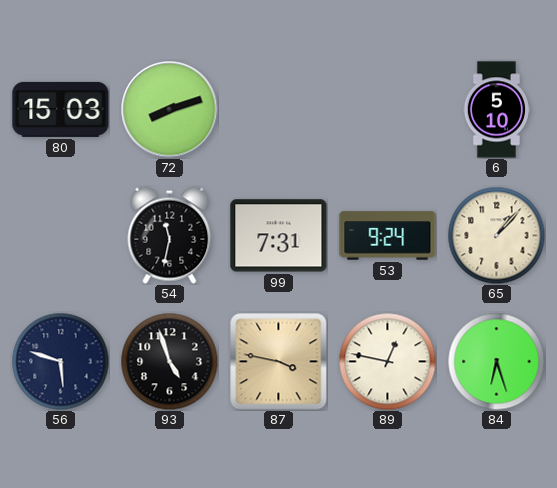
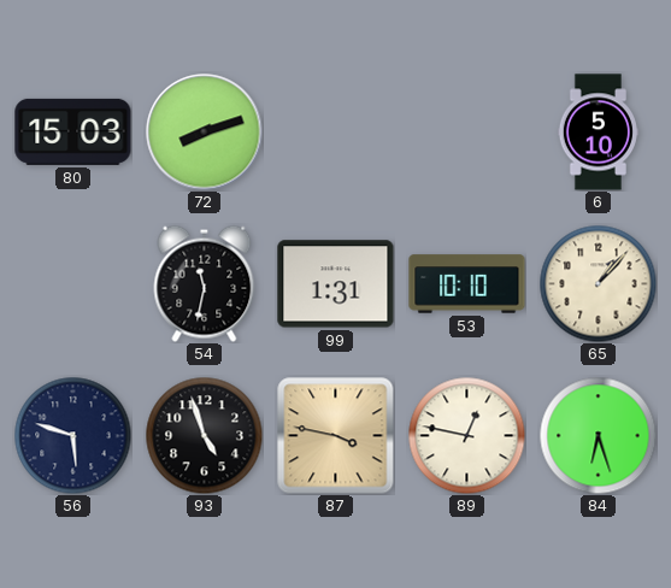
99: 7:31 -> 1:31 (336, 284)
53: 9:24 -> 10:10 (467, 284)
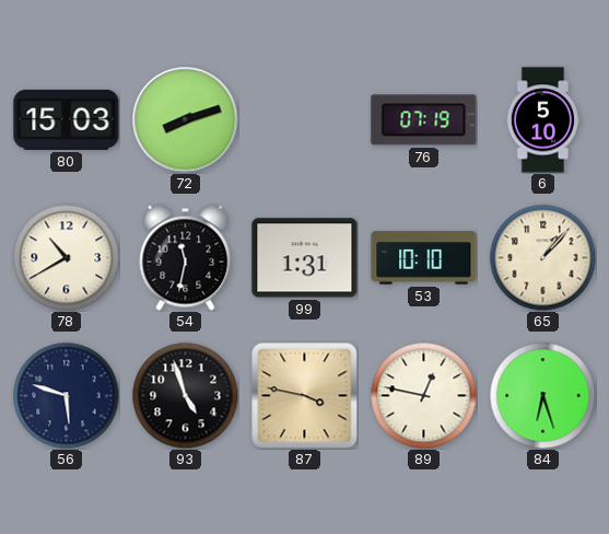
76: none -> 07:19 (424, 120)
78: none -> 10:40 (66, 257)
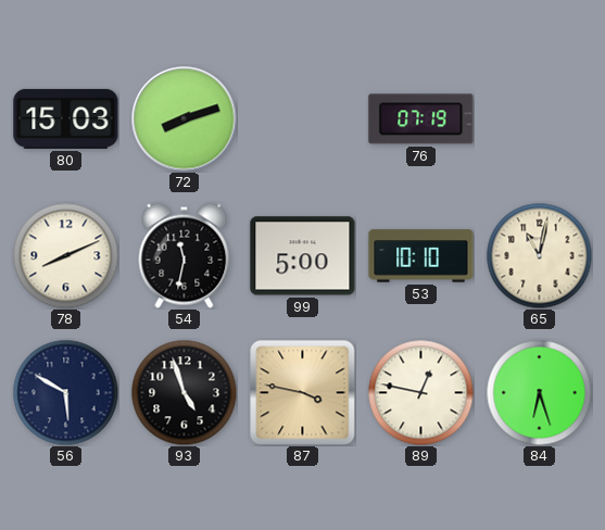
6: 5:10 -> none (542, 120)
78: 10:40 -> 8:11 (65, 255)
99: 1:31 -> 5:00 (303, 256)
65: 1:07 -> 11:02 (539, 255)
56: 5:48 -> 5:50 (65, 392)
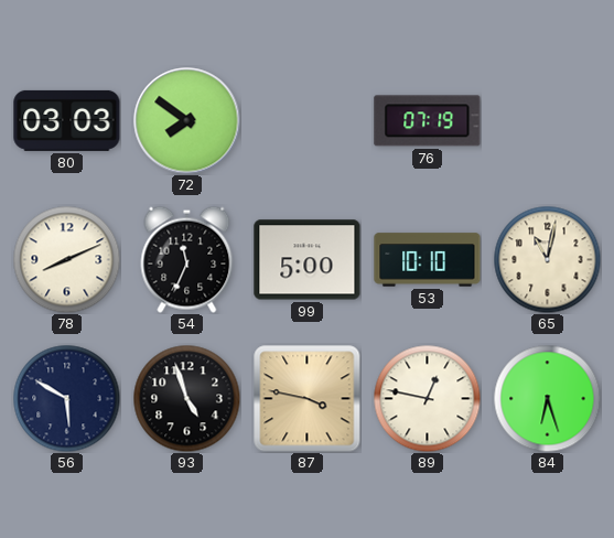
80: 15:03 -> 03:03 (67, 120)
72: 8:12 -> 7:51 (187, 121)
54: 11:32 -> 11:34 (187, 259)
